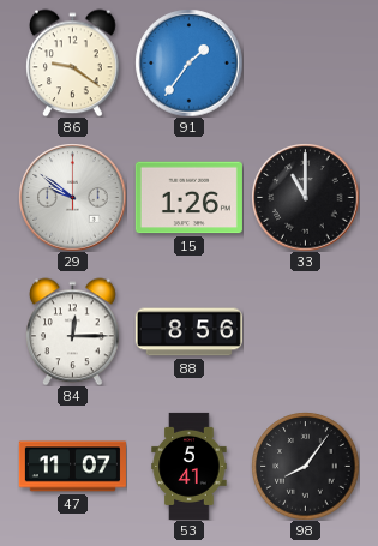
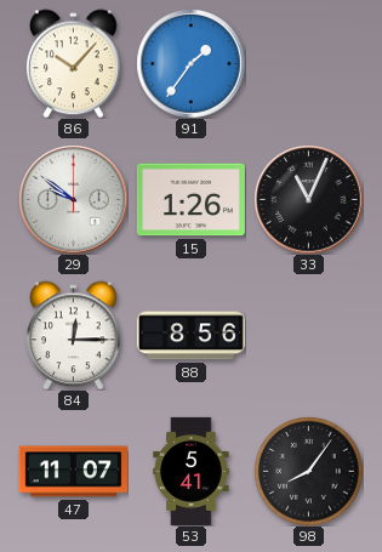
86: 9:21 -> 10:07 (74, 63)
33: 11:00 -> 11:04 (308, 199)
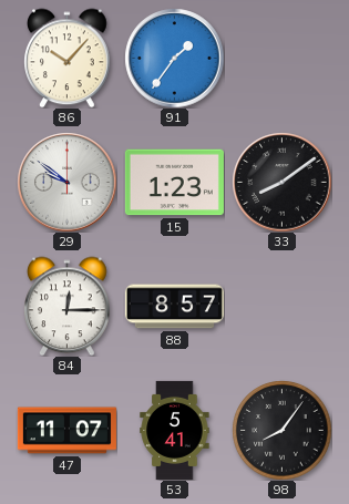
15: 1:26 -> 1:23 (174, 183)
33: 11:04 -> 8:09 (281, 182)
88: 8:56 -> 8:57 (174, 307)
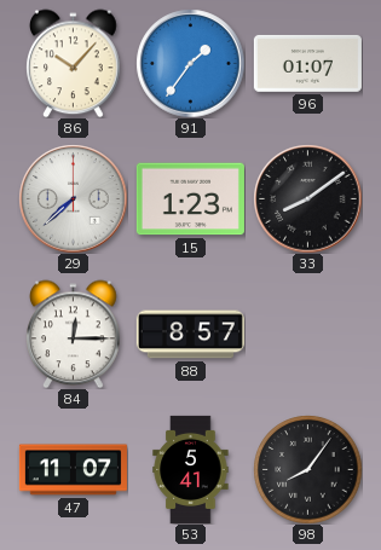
96: none -> 01:07 (307, 63)
29: 9:51 -> 7:38 (73, 198)
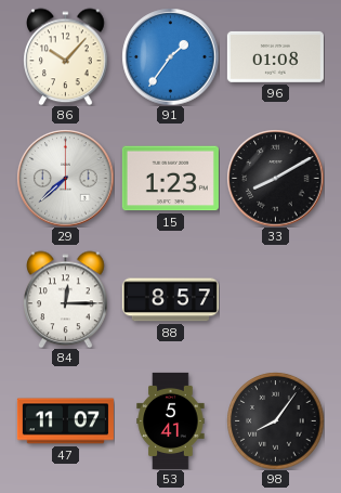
96: 01:07 -> 01:08 (275, 56)
33: 8:09 -> 8:10 (275, 178)
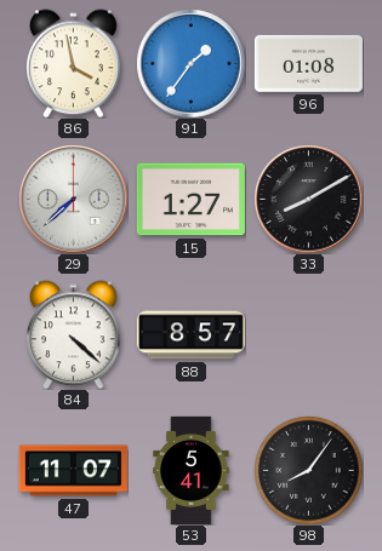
86: 10:07 -> 3:58 (74, 63)
15: 1:23 -> 1:27 (190, 200)
84: 12:15 -> 4:22 (74, 334)
